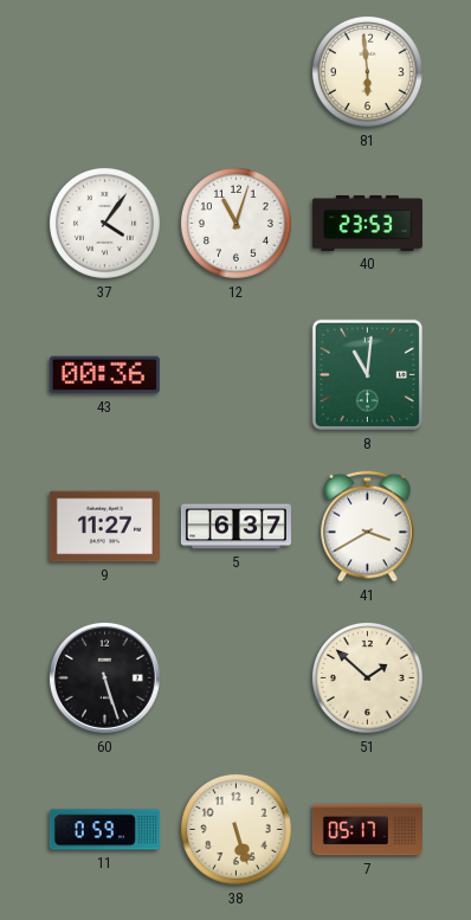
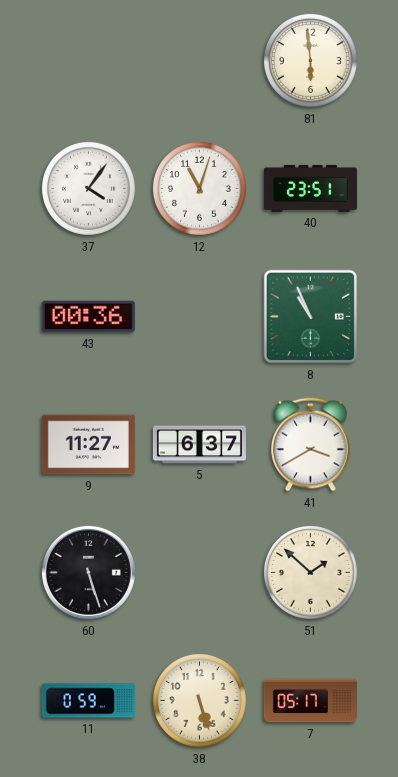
40: 23:53 -> 23:51 (310, 188)
8: 11:01 -> 10:56 (311, 317)
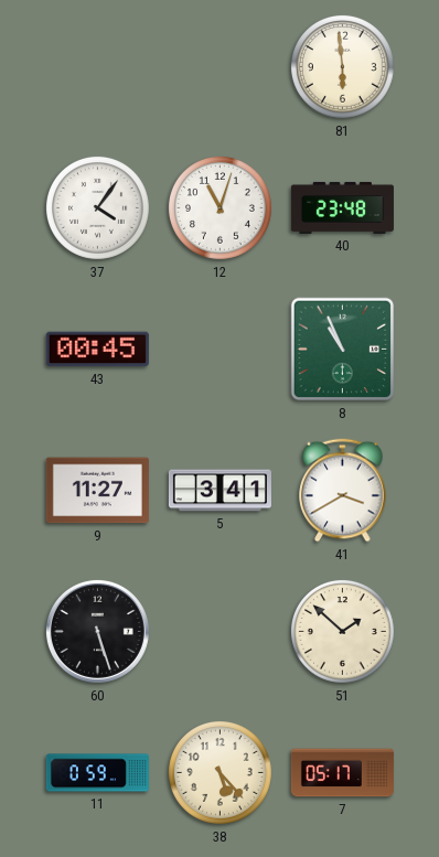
40: 23:51 -> 23:48 (342, 207)
43: 00:36 -> 00:45 (97, 350)
5: 6:37 -> 3:41 (219, 491)
38: 5:27 -> 5:23 (219, 772)
